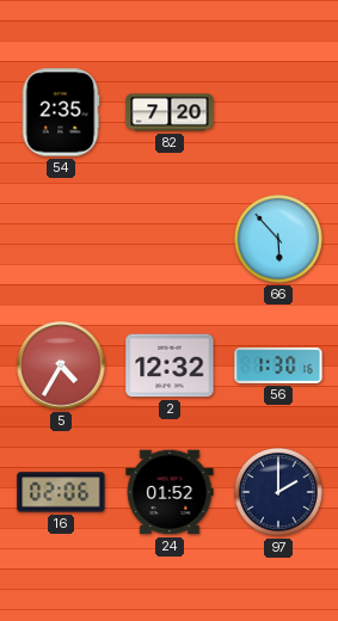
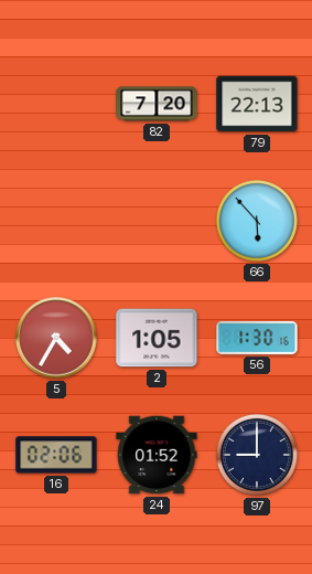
54: 2:35 -> none (61, 112)
79: none -> 22:13 (257, 104)
2: 12:32 -> 1:05 (157, 338)
97: 2:00 -> 9:00 (257, 455)
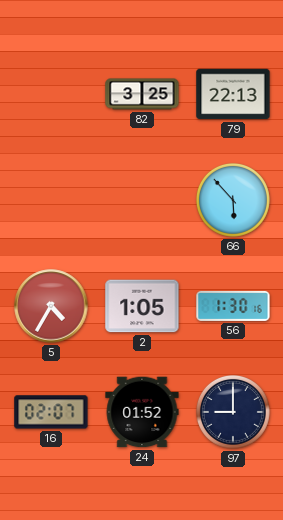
82: 7:20 -> 3:25 (142, 94)
16: 02:06 -> 02:07 (51, 412)
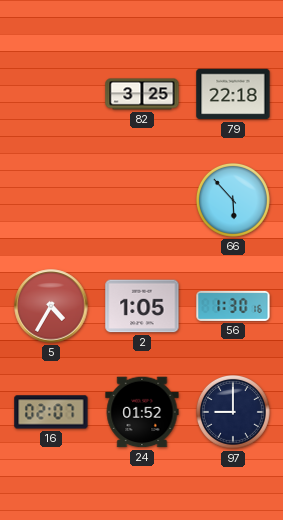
79: 22:13 -> 22:18 (233, 94)
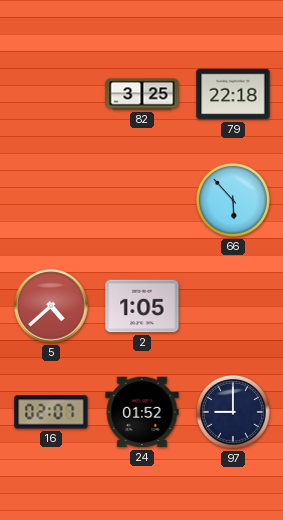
5: 4:35 -> 4:38 (51, 306)
56: 1:30 -> none (233, 306)
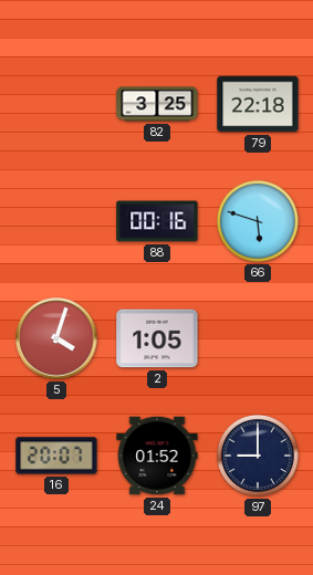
88: none -> 00:16 (157, 221)
66: 5:53 -> 5:48 (258, 221)
5: 4:38 -> 4:03 (56, 338)
16: 02:07 -> 20:07 (56, 456)
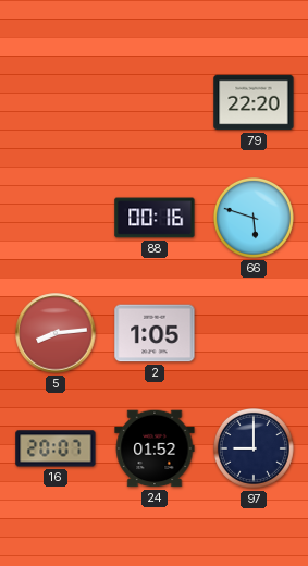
82: 3:25 -> none (157, 104)
79: 22:18 -> 22:20 (254, 102)
5: 4:03 -> 8:14 (56, 333)
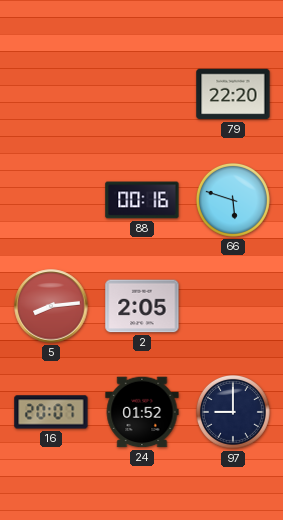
2: 1:05 -> 2:05 (142, 306)
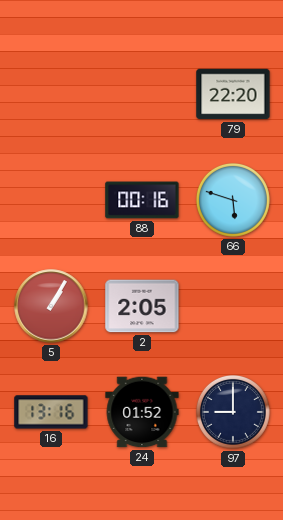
5: 8:14 -> 1:05 (51, 306)
16: 20:07 -> 13:16 (51, 412)
